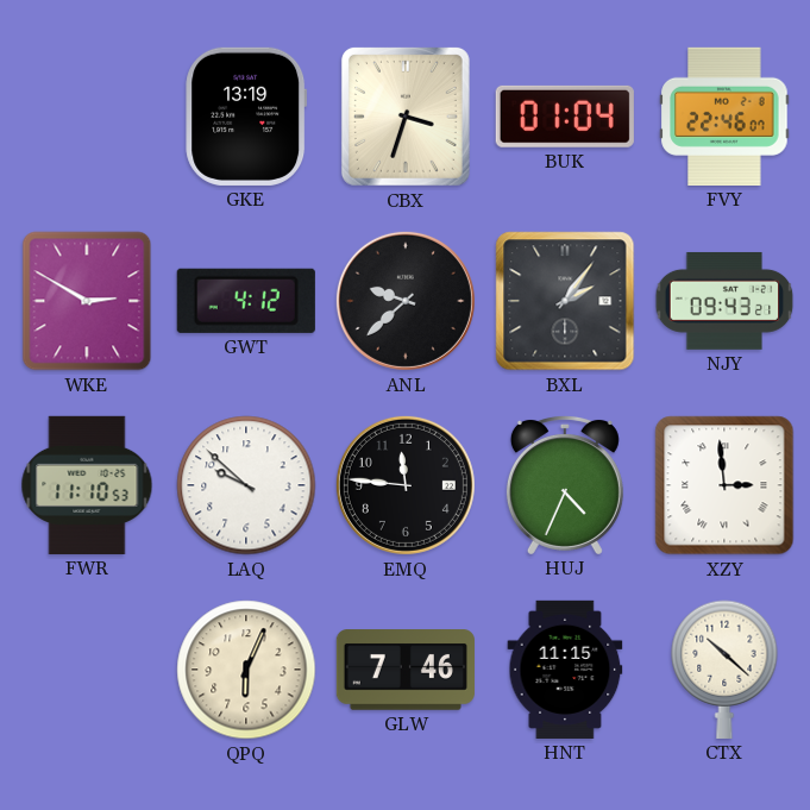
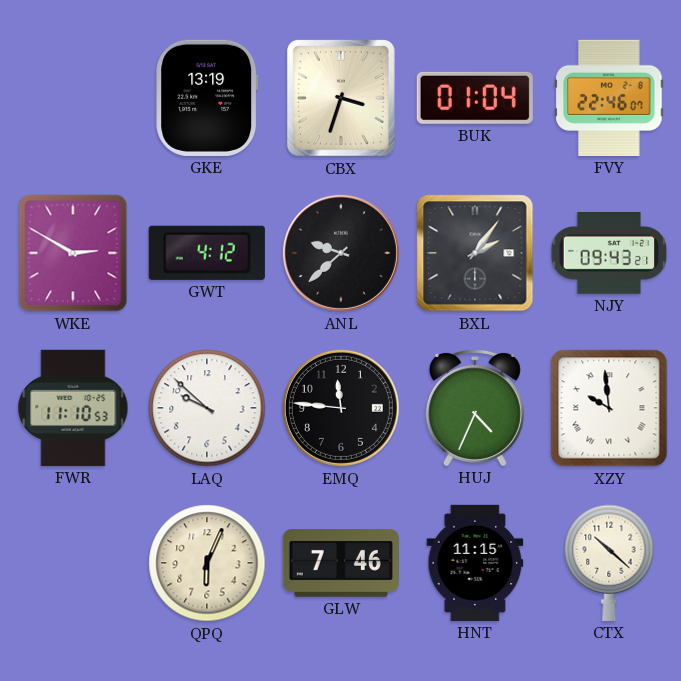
XZY: 2:59 -> 9:59 (609, 408)
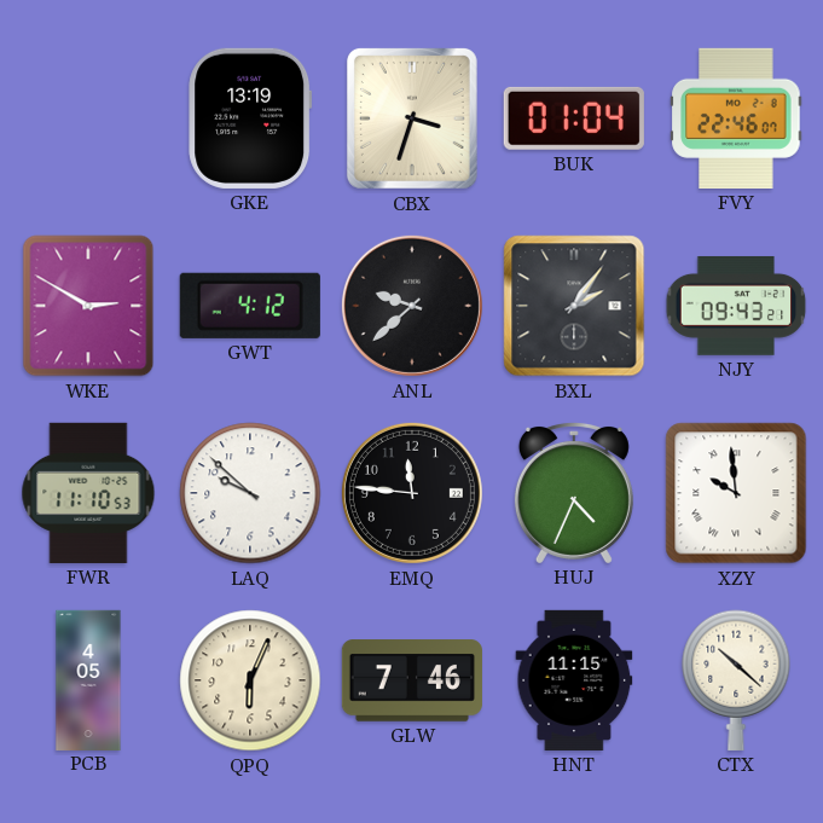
PCB: none -> 4:05 (88, 679)
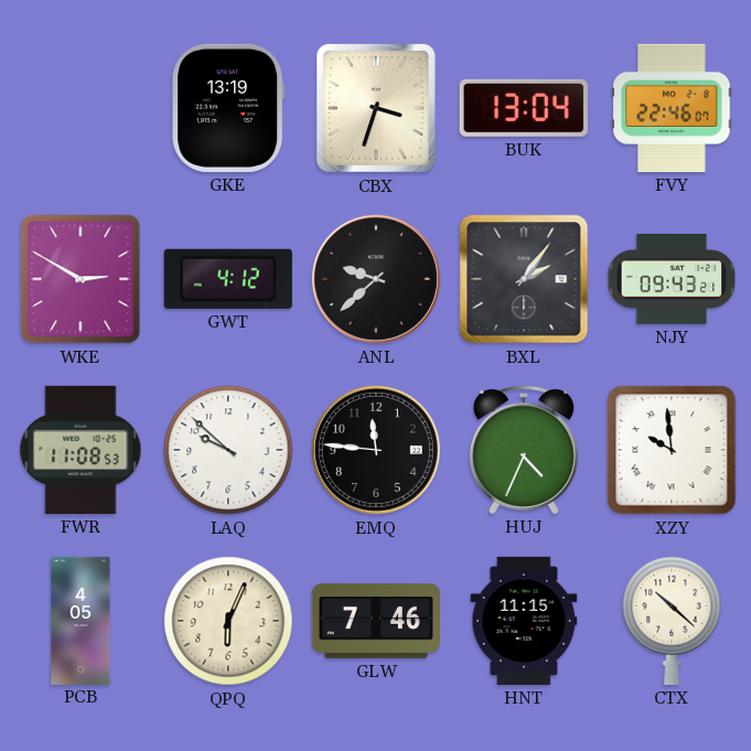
BUK: 01:04 -> 13:04 (524, 108)
FWR: 11:10 -> 11:08 (81, 450)
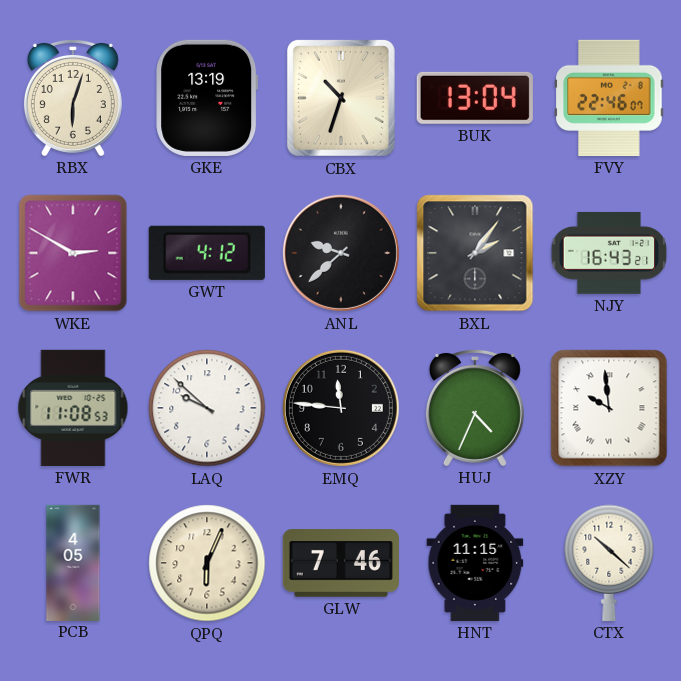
RBX: none -> 6:03 (73, 97)
CBX: 3:33 -> 10:33 (341, 98)
NJY: 09:43 -> 16:43 (609, 253)
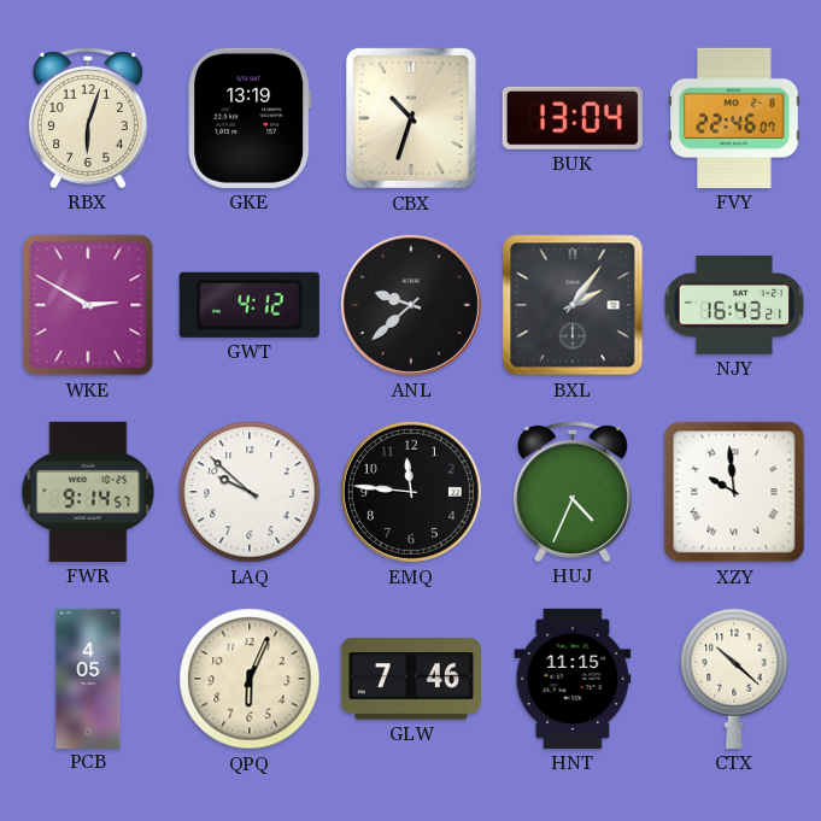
FWR: 11:08 -> 9:14 (88, 492)
